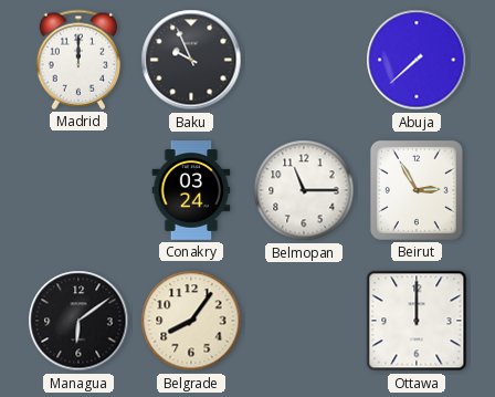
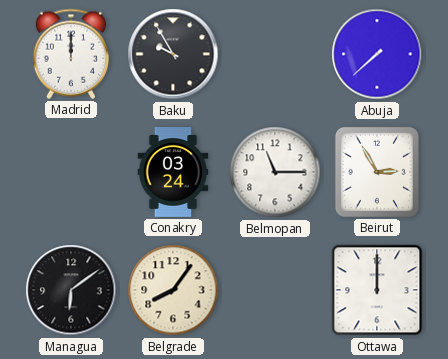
Baku: 9:56 -> 9:55 (173, 54)
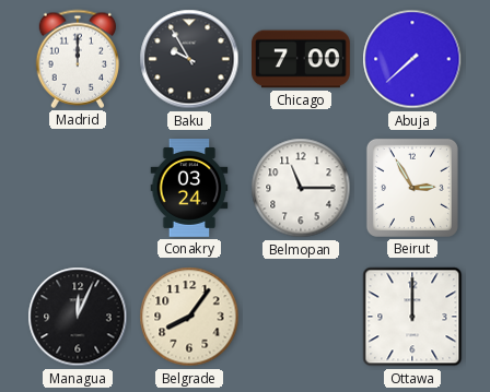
Chicago: none -> 7:00 (302, 59)
Managua: 6:09 -> 12:04 (78, 317)
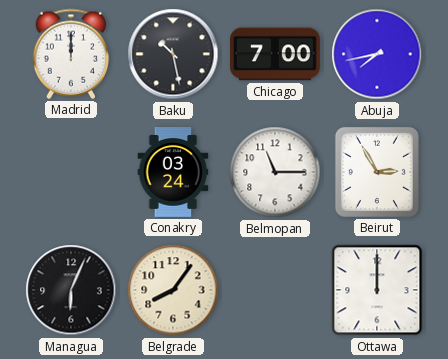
Baku: 9:55 -> 10:28 (173, 54)
Abuja: 7:38 -> 7:43 (377, 54)
Managua: 12:04 -> 6:04 (71, 290)
